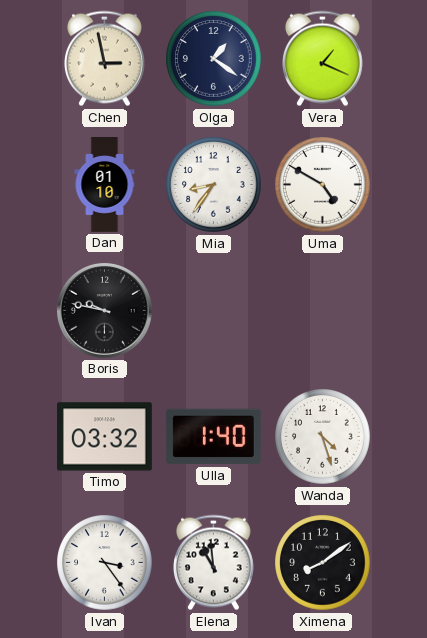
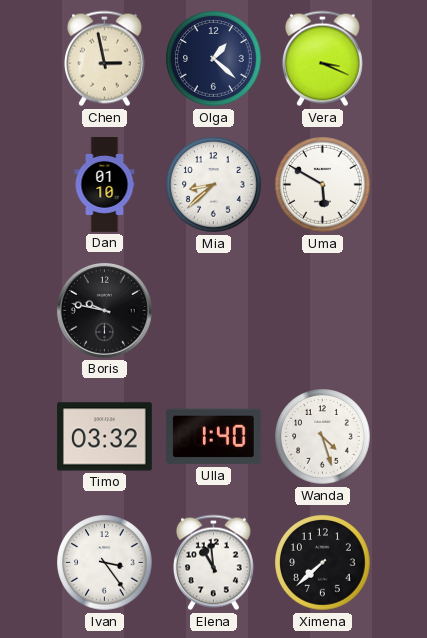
Olga: 1:21 -> 1:22 (214, 59)
Vera: 1:19 -> 3:19 (322, 59)
Mia: 8:36 -> 8:38 (214, 185)
Uma: 4:50 -> 5:50 (323, 185)
Ximena: 8:09 -> 7:38 (323, 563)
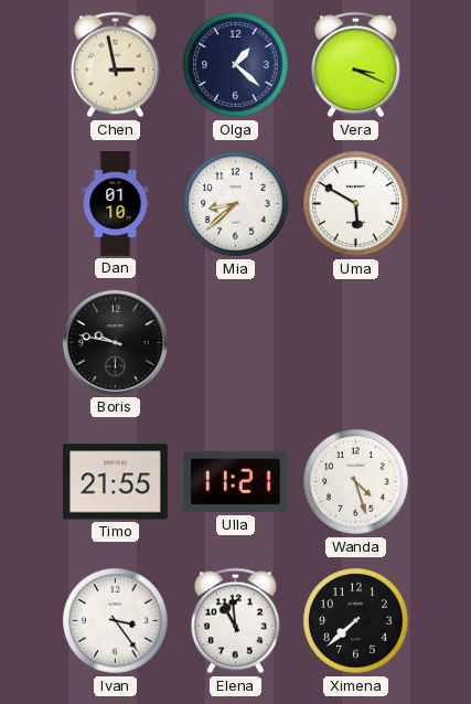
Timo: 03:32 -> 21:55 (115, 482)
Ulla: 1:40 -> 11:21 (235, 482)
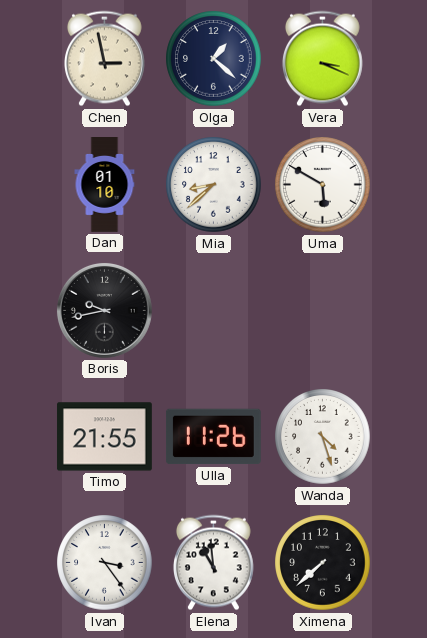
Boris: 9:47 -> 9:43 (104, 310)
Ulla: 11:21 -> 11:26 (213, 437)
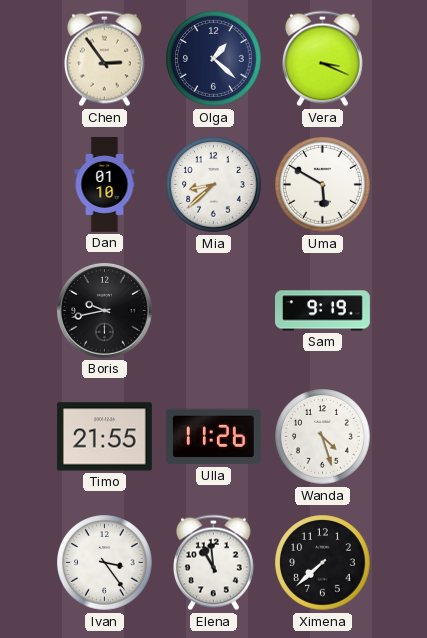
Chen: 2:58 -> 2:54 (104, 59)
Sam: none -> 9:19 (323, 311)
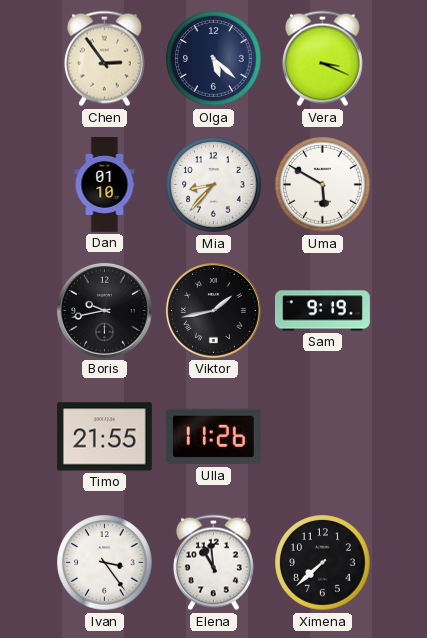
Olga: 1:22 -> 5:22 (214, 59)
Mia: 8:38 -> 8:37 (214, 185)
Viktor: none -> 1:43 (213, 310)
Wanda: 4:27 -> none (323, 437)
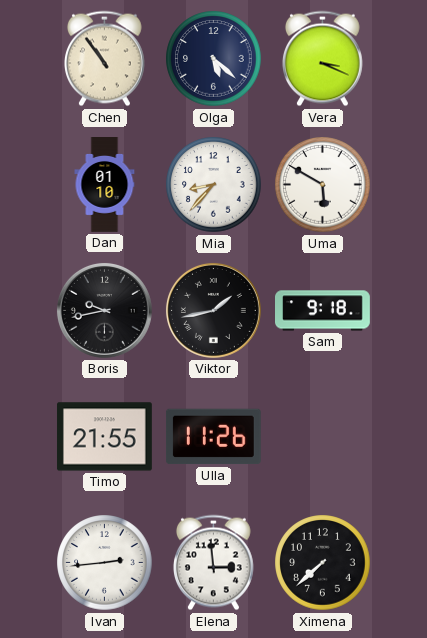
Chen: 2:54 -> 10:54 (104, 59)
Sam: 9:19 -> 9:18 (323, 311)
Ivan: 3:24 -> 2:44 (105, 563)
Elena: 10:59 -> 2:59 (213, 563)
